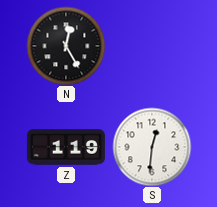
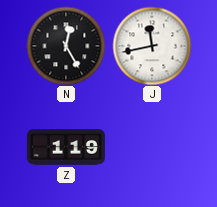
J: none -> 11:43 (152, 46)
S: 12:31 -> none (152, 147)
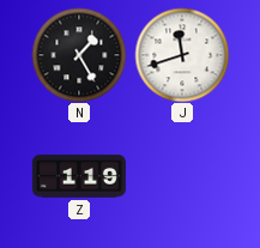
N: 12:25 -> 1:25 (79, 55)
J: 11:43 -> 11:42 (182, 55)
